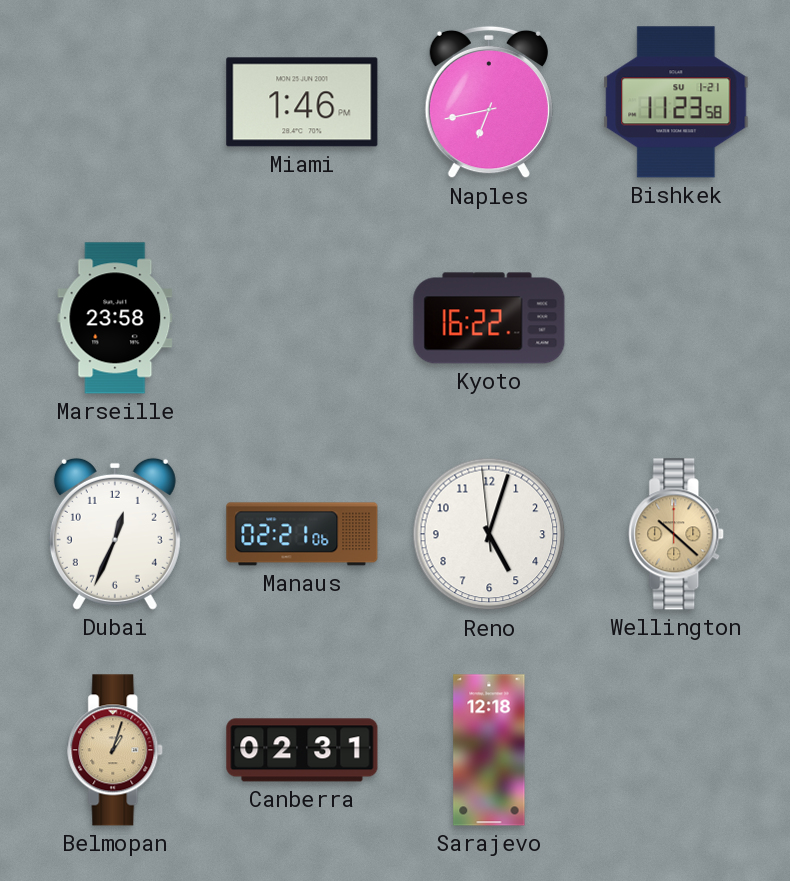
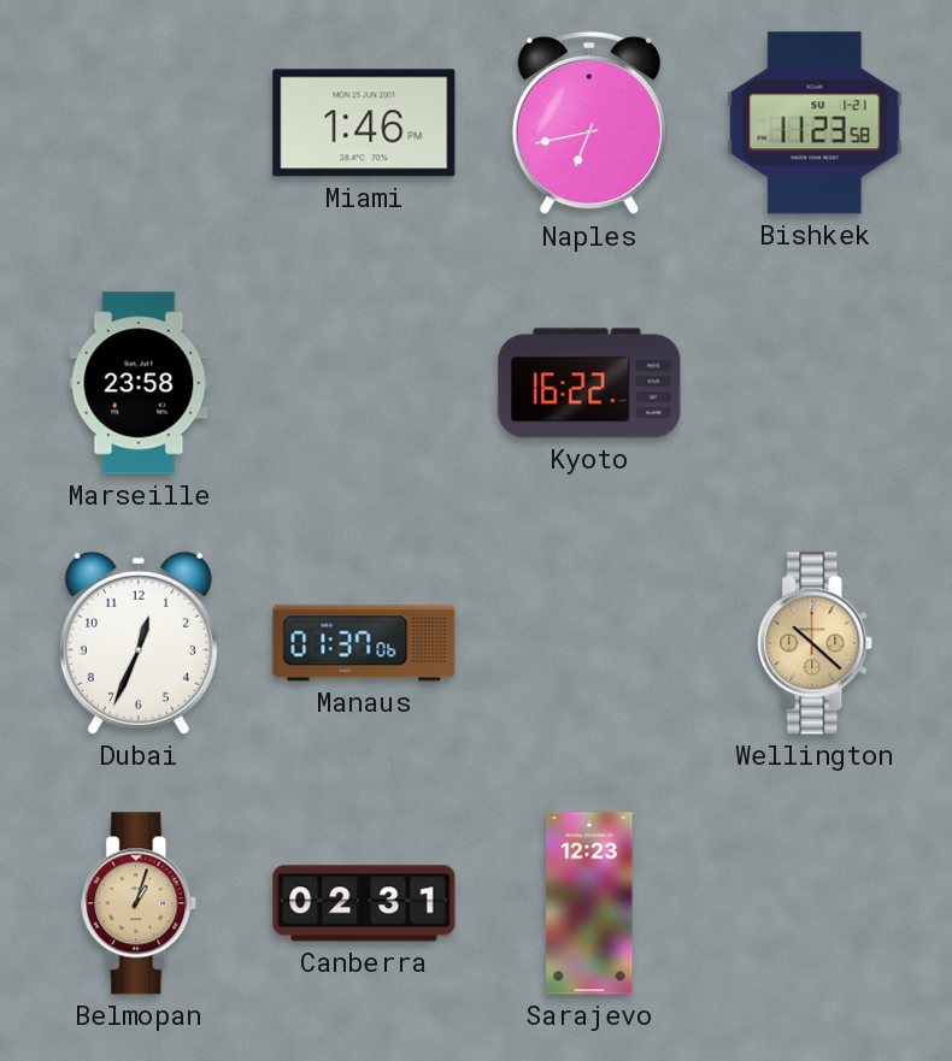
Manaus: 02:21 -> 01:37 (364, 643)
Reno: 5:02 -> none (489, 534)
Sarajevo: 12:18 -> 12:23 (589, 903)
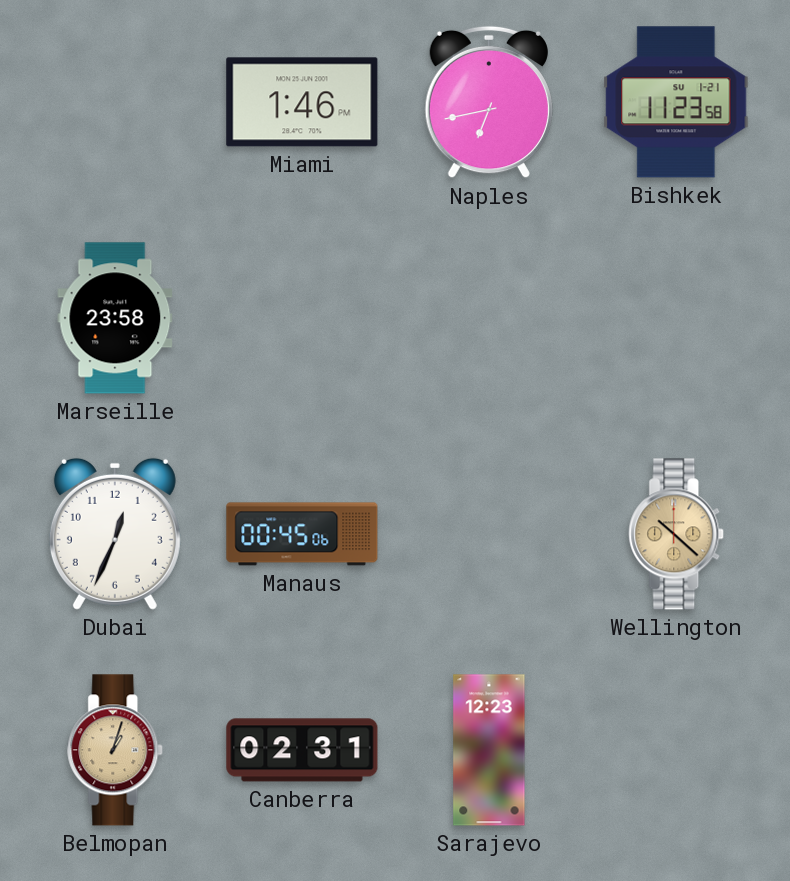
Kyoto: 16:22 -> none (589, 383)
Manaus: 01:37 -> 00:45 (302, 534)
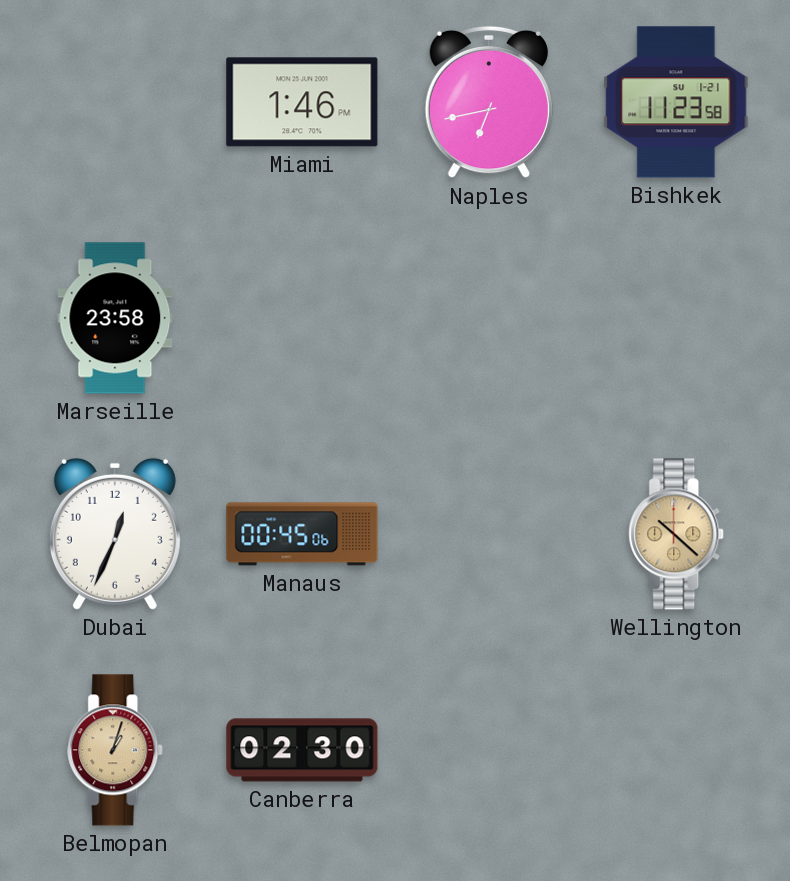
Canberra: 02:31 -> 02:30 (302, 750)
Sarajevo: 12:23 -> none (489, 750)
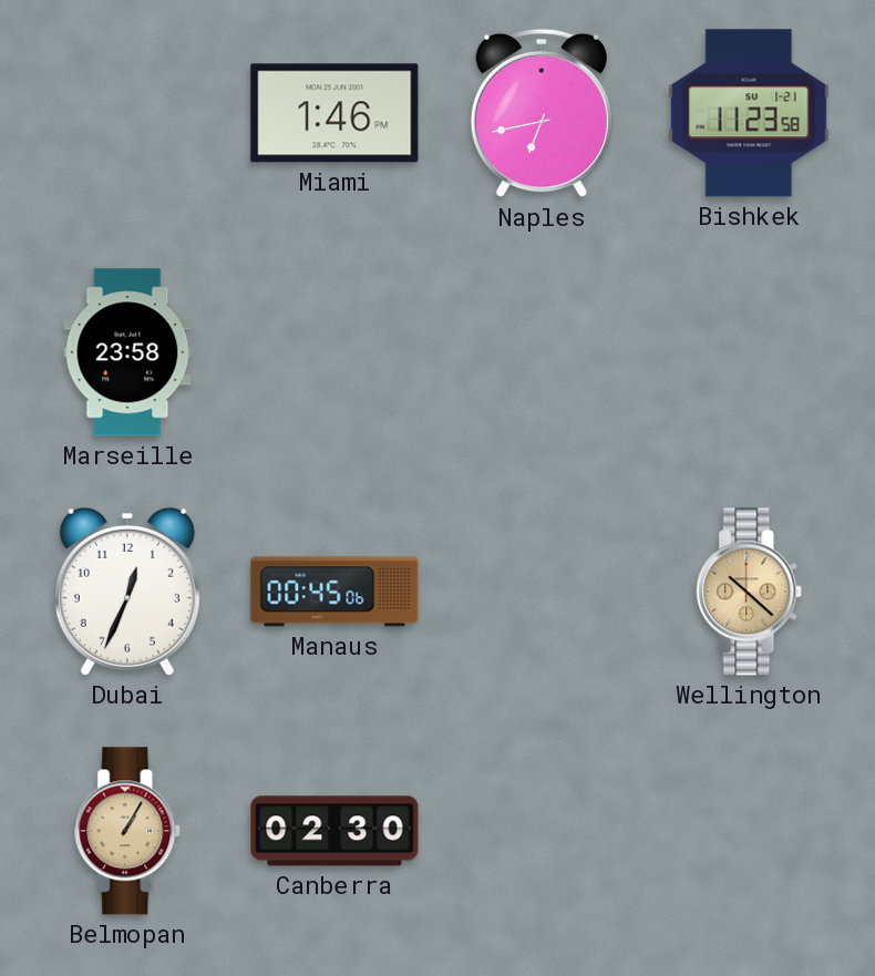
Belmopan: 1:03 -> 1:05 (128, 831)
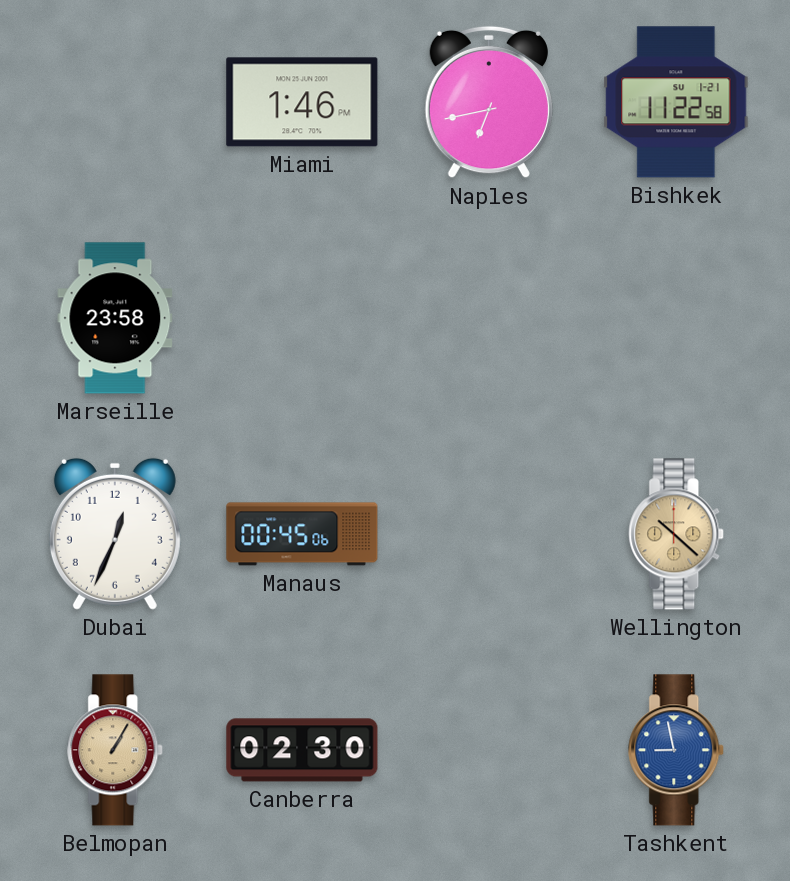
Bishkek: 11:23 -> 11:22 (676, 102)
Tashkent: none -> 8:58 (677, 750)
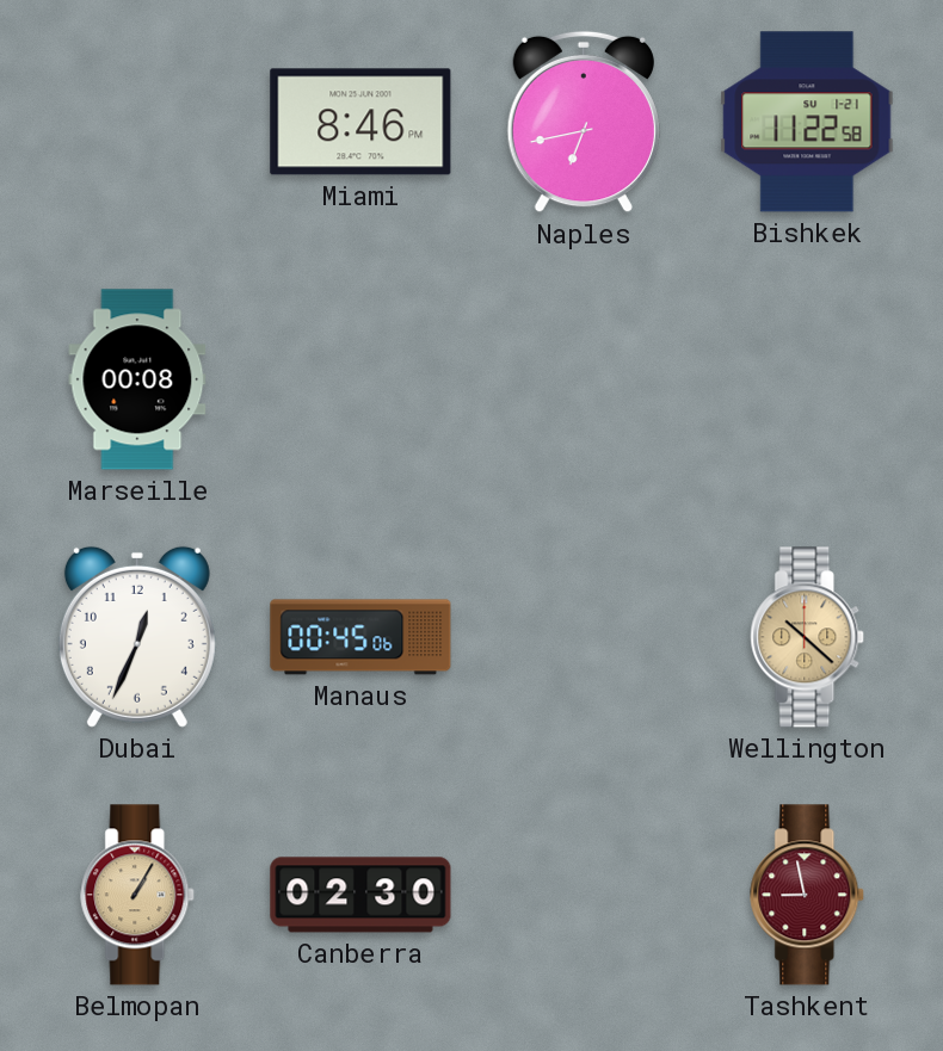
Miami: 1:46 -> 8:46 (360, 122)
Marseille: 23:58 -> 00:08 (137, 379)
Tashkent dial: blue -> burgundy (808, 895)
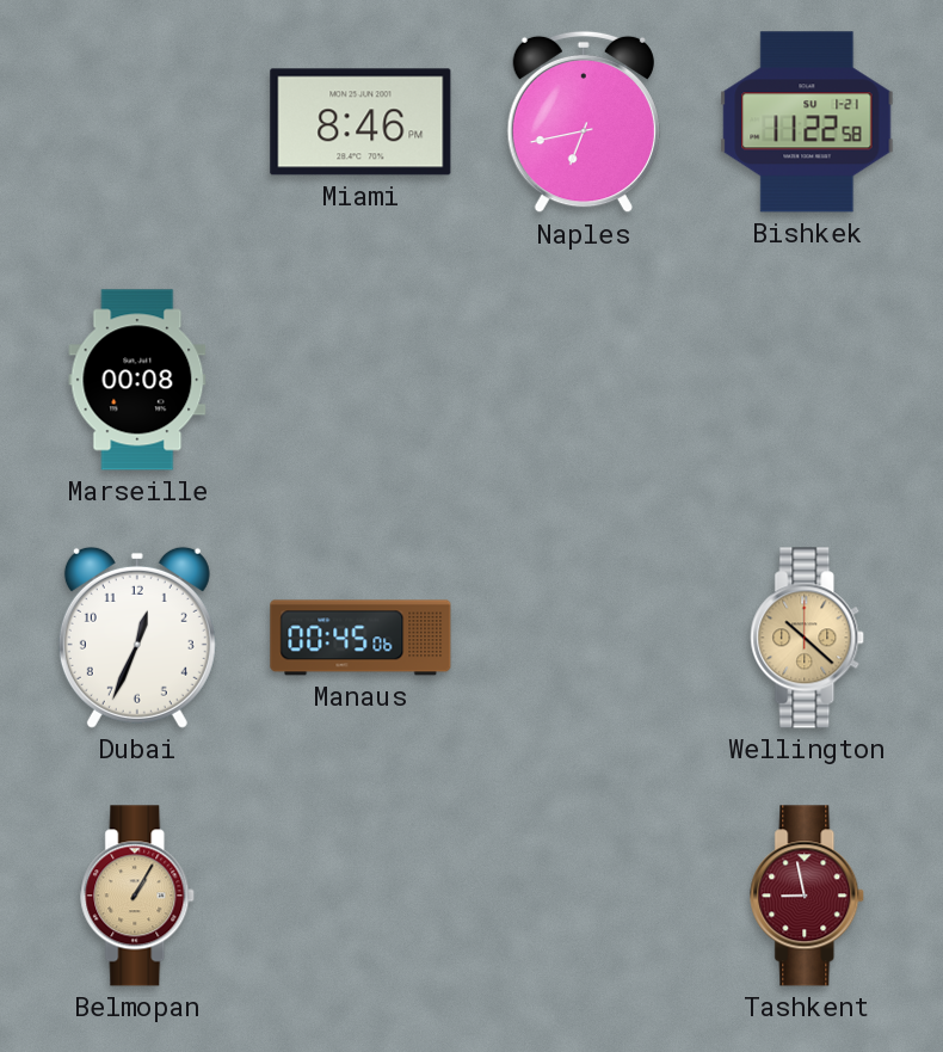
Canberra: 02:30 -> none (360, 895)
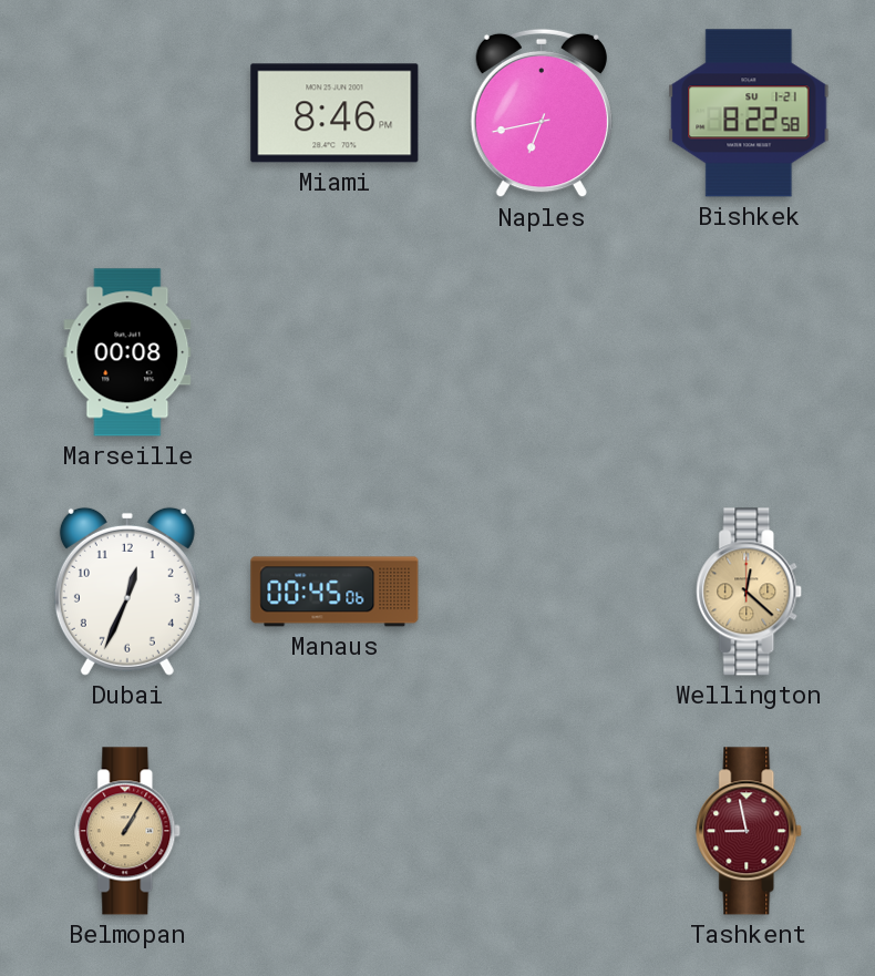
Bishkek: 11:22 -> 8:22 (749, 113)
Wellington: 10:22 -> 12:22 (750, 592)
